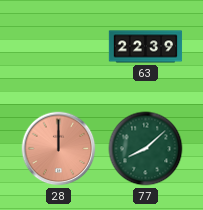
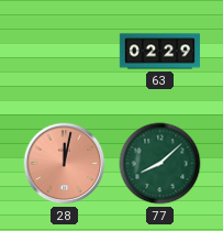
63: 22:39 -> 02:29 (160, 52)
28: 12:00 -> 12:02 (65, 164)
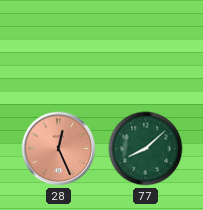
63: 02:29 -> none (160, 52)
28: 12:02 -> 12:26 (59, 149)
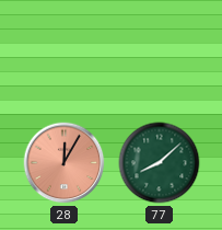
28: 12:26 -> 12:05 (65, 163)
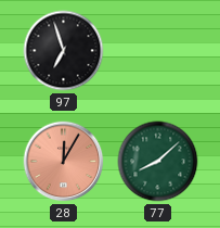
97: none -> 6:57 (64, 51)
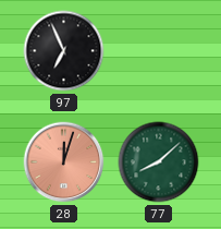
97: 6:57 -> 6:56 (64, 51)
28: 12:05 -> 12:03 (64, 162)
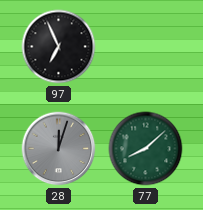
28 dial: salmon -> grey (59, 149)
